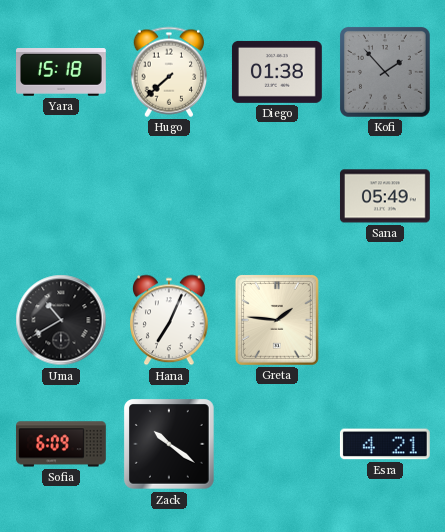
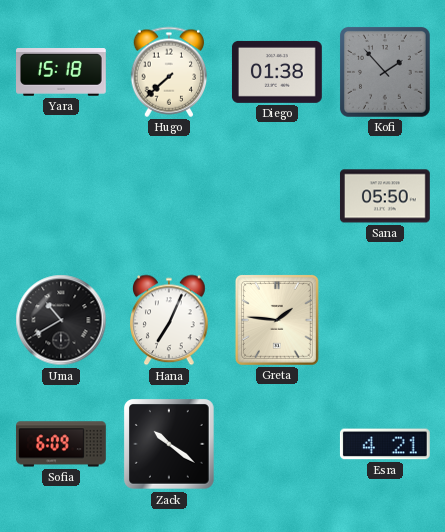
Sana: 05:49 -> 05:50 (385, 196)
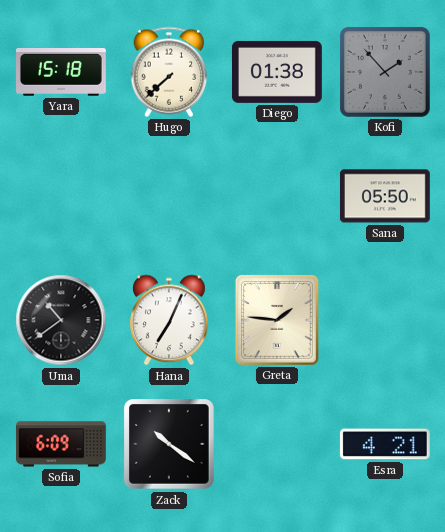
Uma: 10:40 -> 10:39 (61, 320)
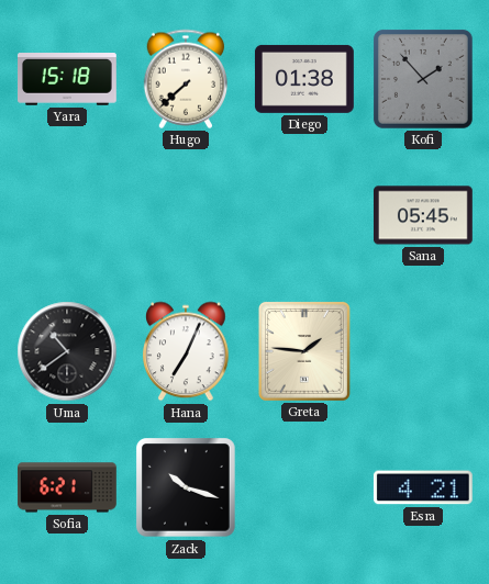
Sana: 05:50 -> 05:45 (423, 215)
Sofia: 6:09 -> 6:21 (67, 487)
Zack: 10:21 -> 10:18 (187, 488)
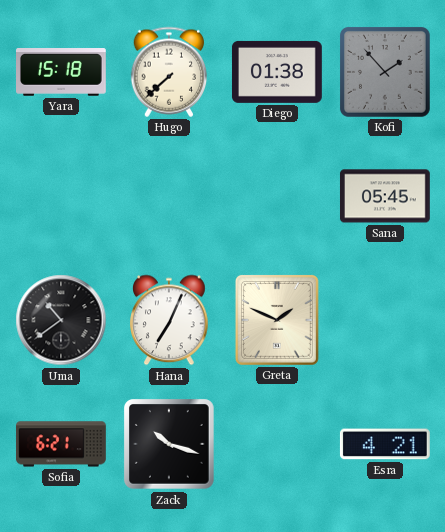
Greta: 1:46 -> 1:49 (277, 320)
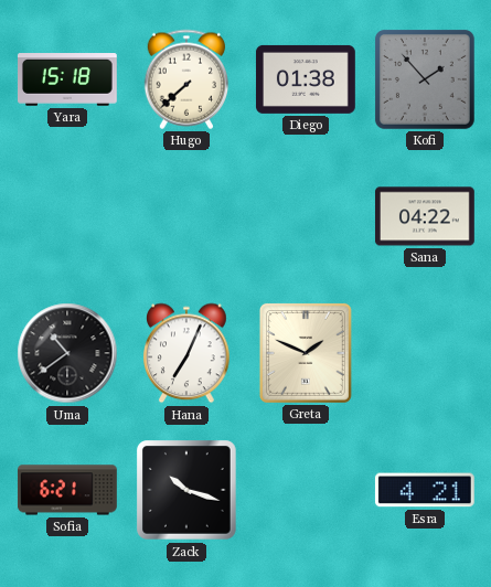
Sana: 05:45 -> 04:22 (425, 216)
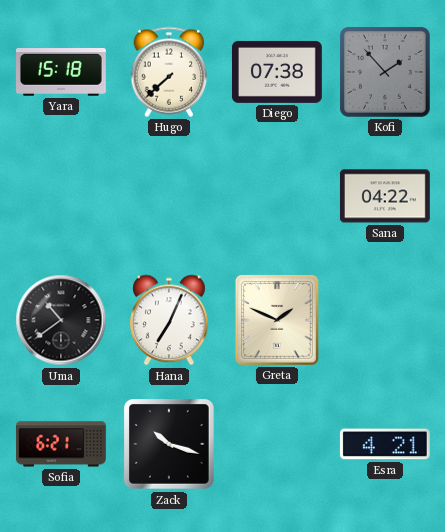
Diego: 01:38 -> 07:38 (277, 72)
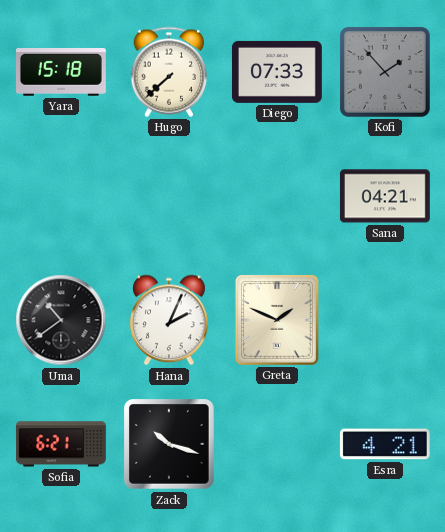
Diego: 07:38 -> 07:33 (277, 72)
Sana: 04:22 -> 04:21 (385, 196)
Hana: 7:04 -> 2:04 (170, 320)
